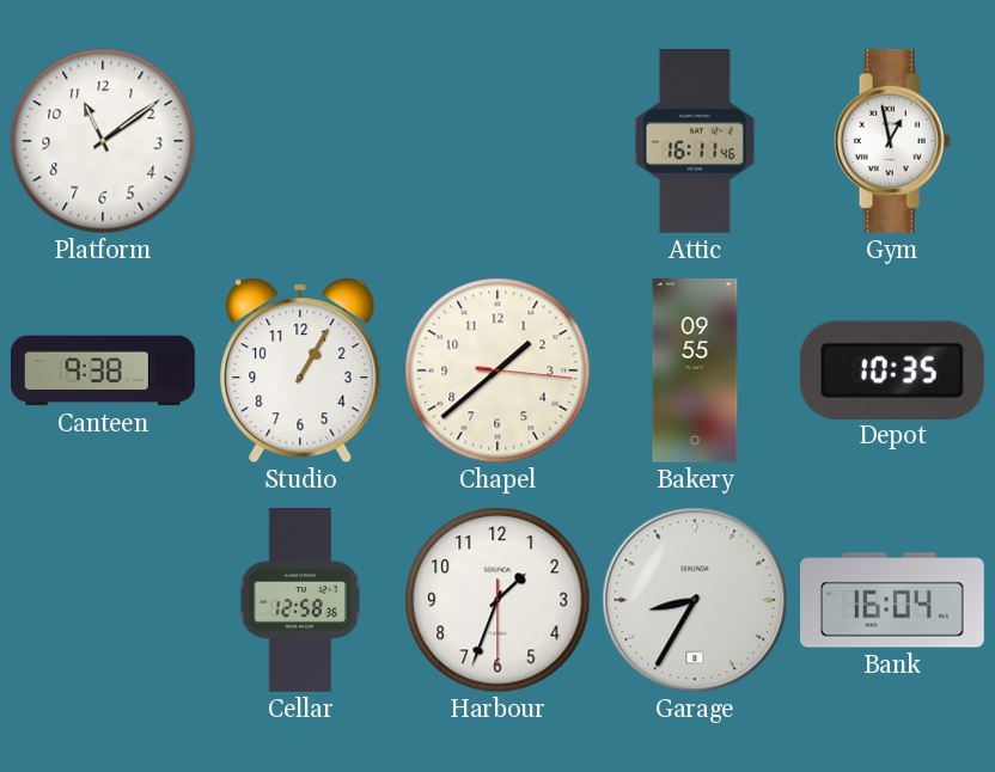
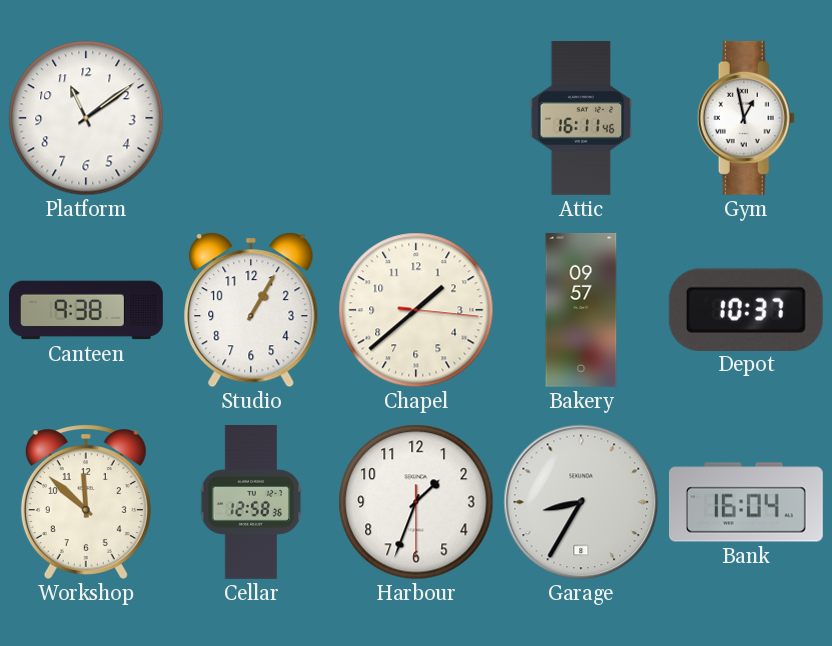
Bakery: 09:55 -> 09:57 (581, 310)
Depot: 10:35 -> 10:37 (746, 309)
Workshop: none -> 11:52 (86, 502)
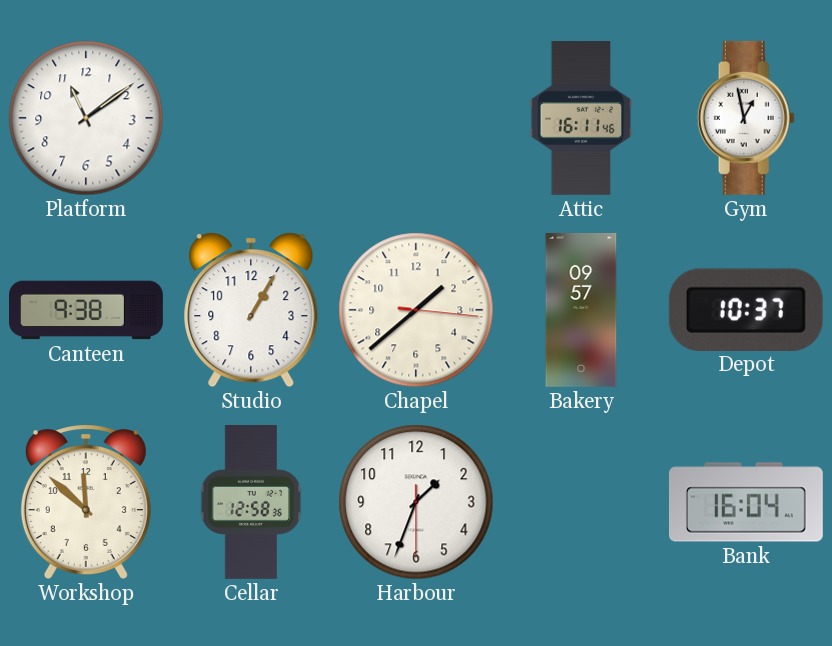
Garage: 8:35 -> none (581, 502)
